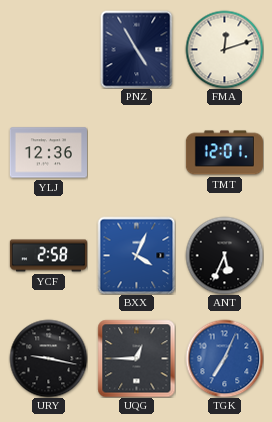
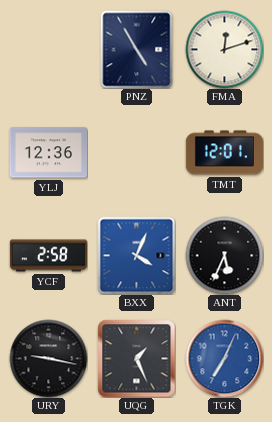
UQG: 12:45 -> 1:26 (136, 358)
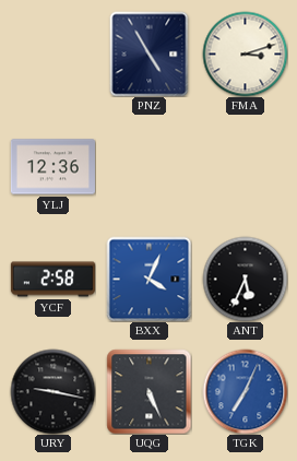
FMA: 12:12 -> 3:12 (245, 54)
TMT: 12:01 -> none (224, 153)
UQG: 1:26 -> 5:26 (148, 391)
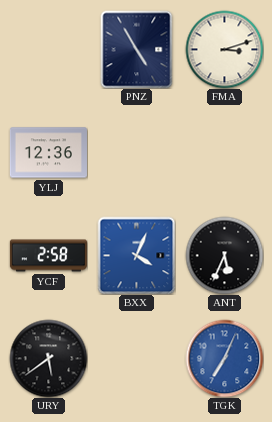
URY: 9:17 -> 5:39 (48, 358)
UQG: 5:26 -> none (148, 391)
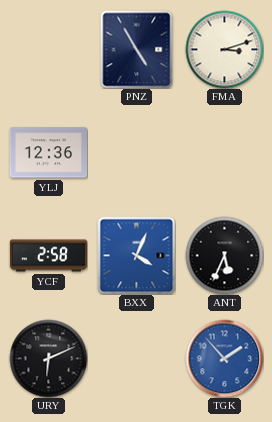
URY: 5:39 -> 6:11 (48, 358)
TGK: 7:04 -> 1:53 (224, 358)
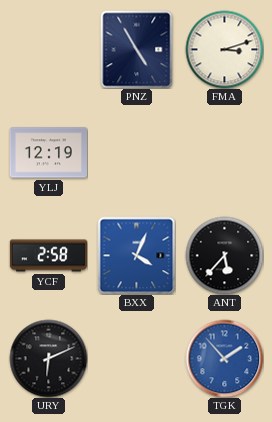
YLJ: 12:36 -> 12:19 (48, 153)
ANT: 5:34 -> 5:37 (224, 255)
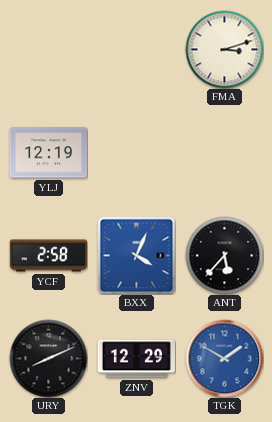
PNZ: 4:55 -> none (137, 49)
URY: 6:11 -> 8:11 (48, 358)
ZNV: none -> 12:29 (136, 359)
TGK: 1:53 -> 1:50 (224, 358)
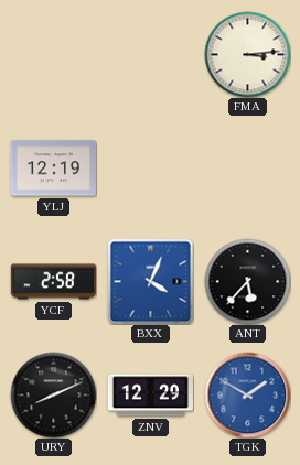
FMA: 3:12 -> 3:14 (247, 54)
